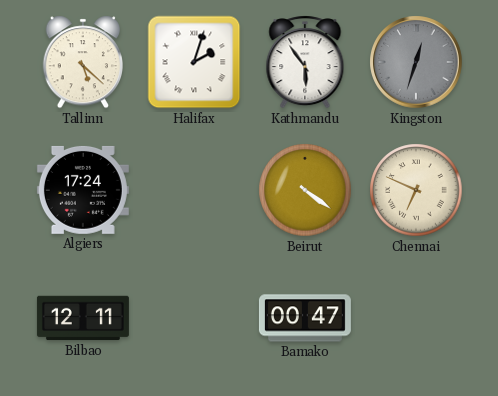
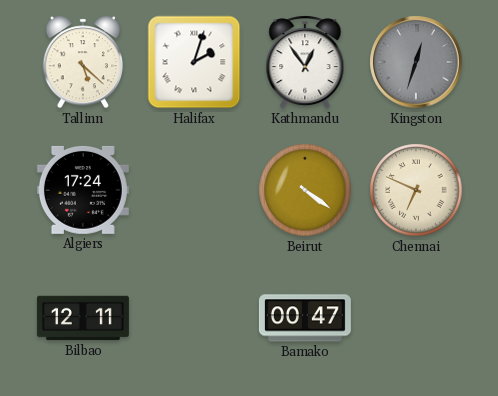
Kathmandu: 5:54 -> 12:54 (305, 62)
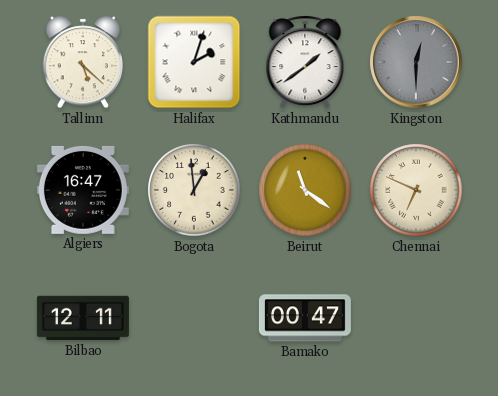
Kathmandu: 12:54 -> 1:39 (305, 62)
Kingston: 12:33 -> 12:30 (416, 62)
Algiers: 17:24 -> 16:47 (83, 190)
Bogota: none -> 12:59 (194, 190)
Beirut: 4:21 -> 11:21 (305, 190)
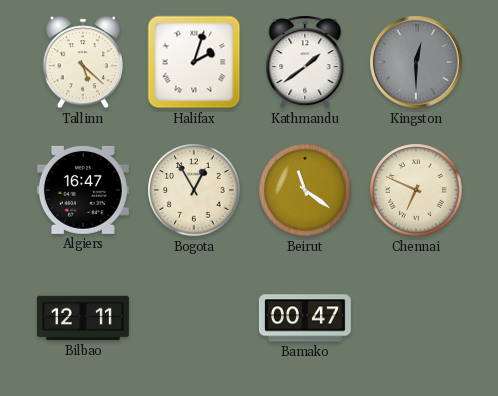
Bogota: 12:59 -> 12:55 (194, 190)
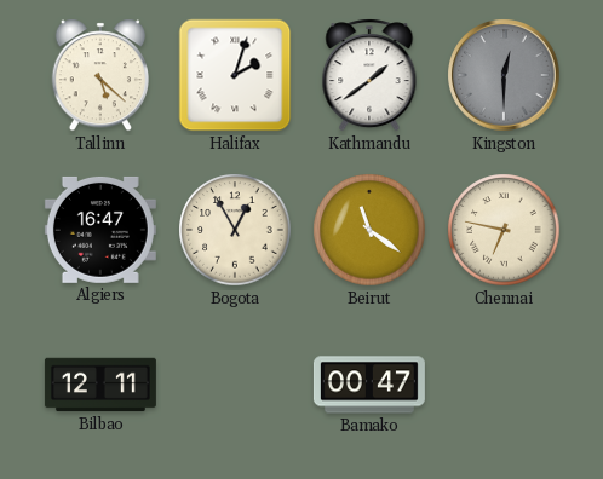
Chennai: 6:49 -> 6:47 (504, 230)
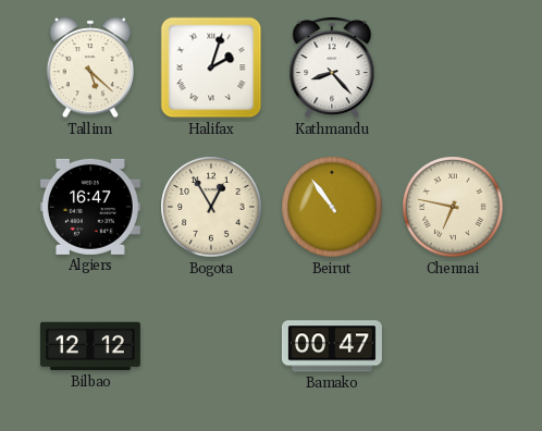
Kathmandu: 1:39 -> 8:23 (332, 67)
Kingston: 12:30 -> none (504, 75)
Beirut: 11:21 -> 10:54 (332, 207)
Bilbao: 12:11 -> 12:12 (90, 346)
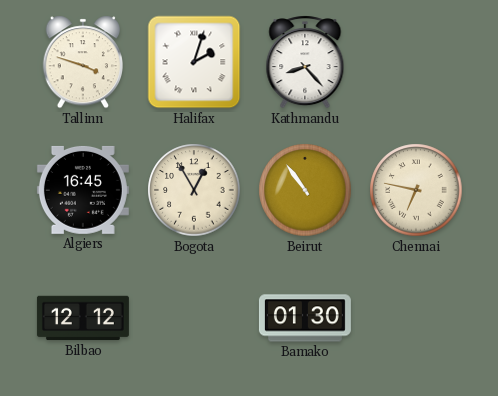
Tallinn: 5:22 -> 3:48 (82, 62)
Algiers: 16:47 -> 16:45 (83, 190)
Bamako: 00:47 -> 01:30 (305, 318)
